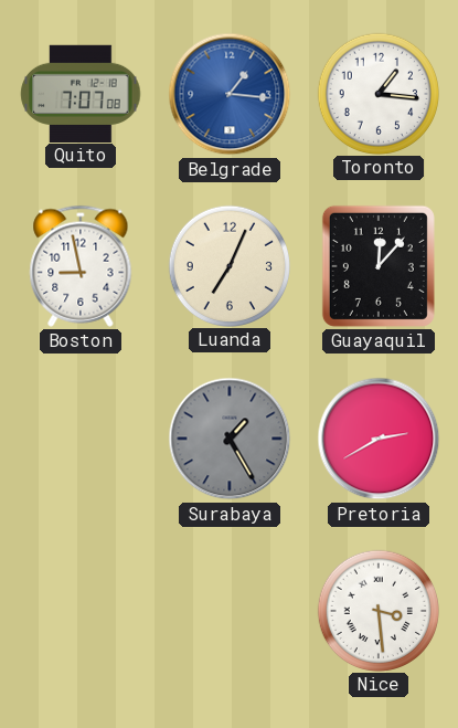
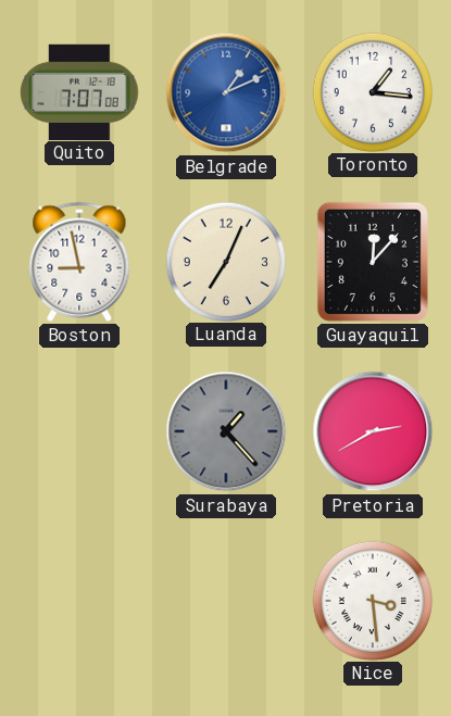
Belgrade: 1:16 -> 1:11 (226, 92)
Surabaya: 1:25 -> 1:23 (226, 431)
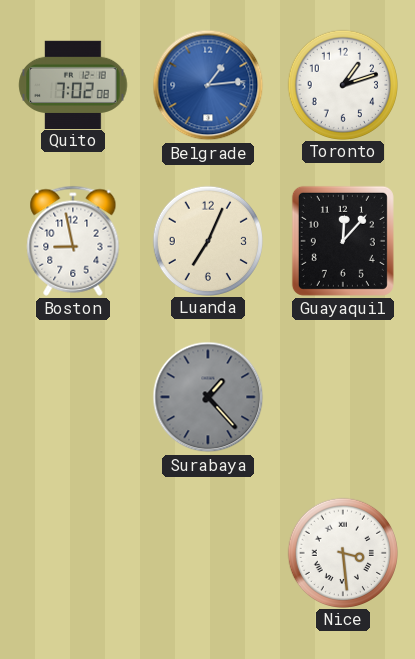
Quito: 7:07 -> 7:02 (73, 84)
Belgrade: 1:11 -> 1:14 (208, 85)
Toronto: 1:16 -> 1:12 (342, 84)
Pretoria: 2:40 -> none (373, 431)
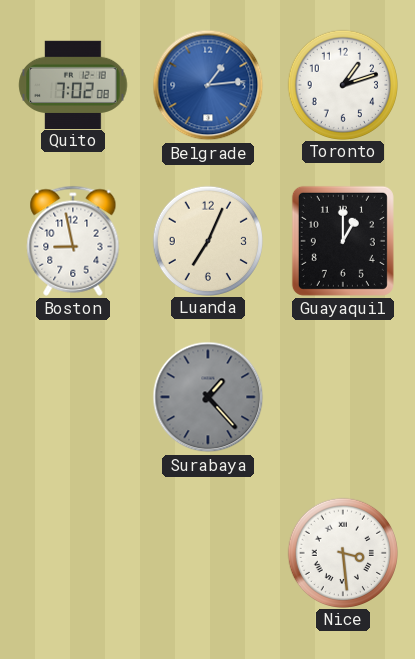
Guayaquil: 12:07 -> 1:00 (343, 241)
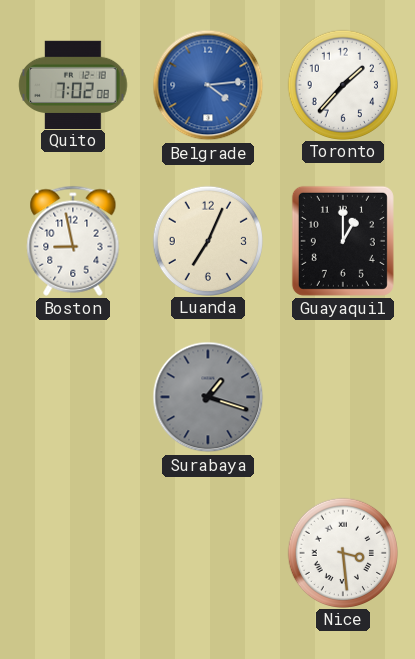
Belgrade: 1:14 -> 4:14 (208, 85)
Toronto: 1:12 -> 1:37 (342, 84)
Surabaya: 1:23 -> 1:18 (208, 397)
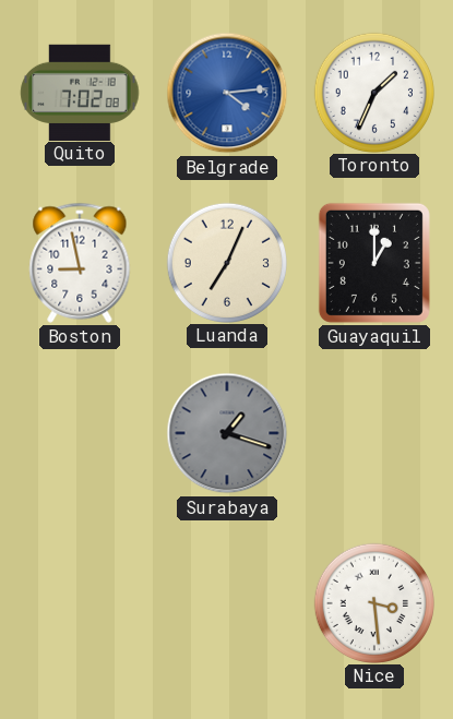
Toronto: 1:37 -> 1:34 (373, 92)
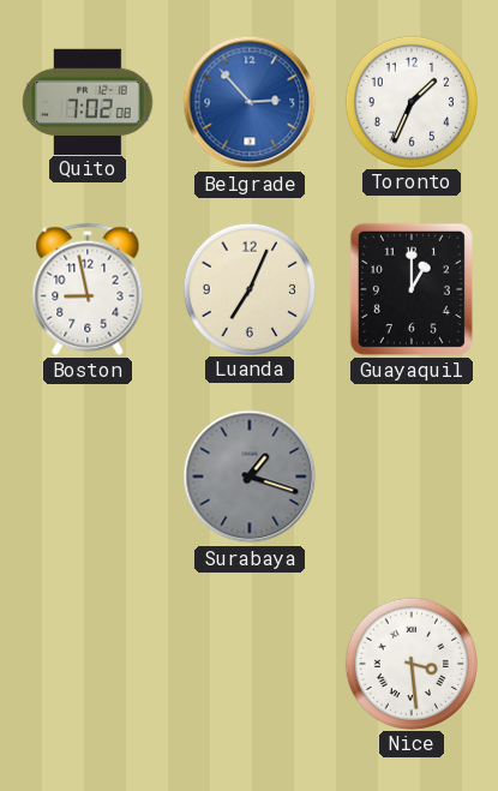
Belgrade: 4:14 -> 2:53 (250, 102)
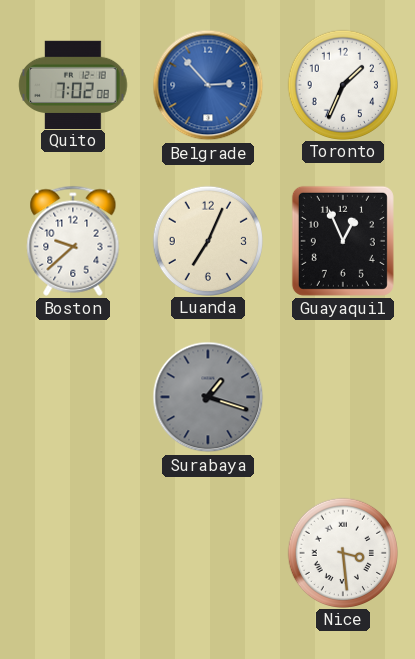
Boston: 8:58 -> 9:38 (73, 241)
Guayaquil: 1:00 -> 12:56 (343, 241)
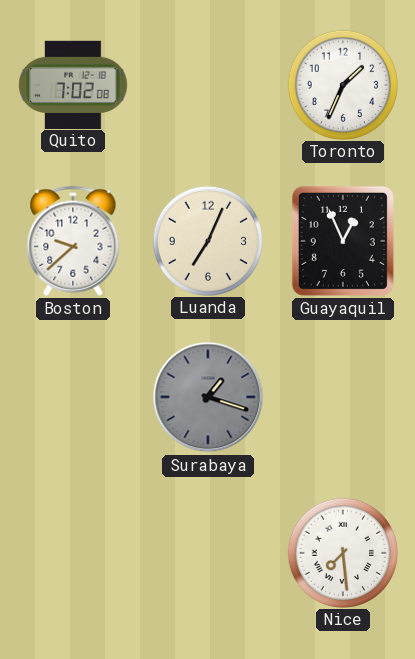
Belgrade: 2:53 -> none (208, 85)
Nice: 3:29 -> 7:29 (342, 552)
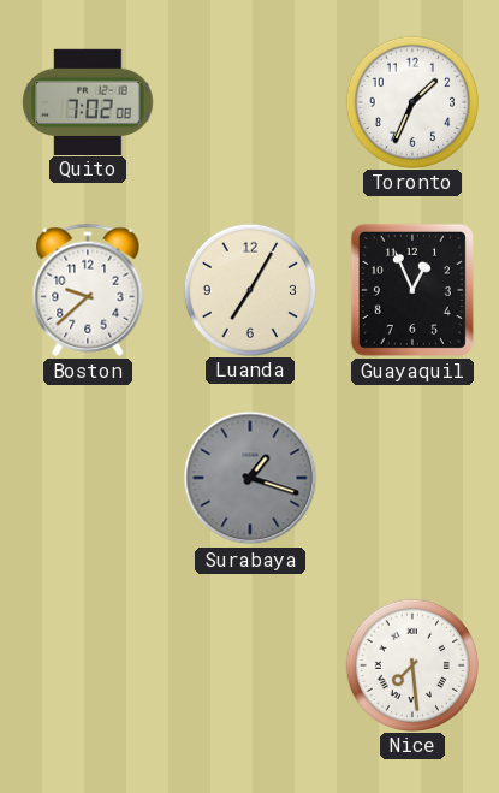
Luanda: 7:04 -> 7:05 (249, 289)
